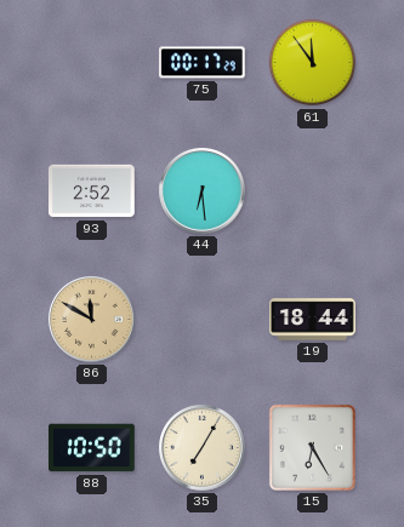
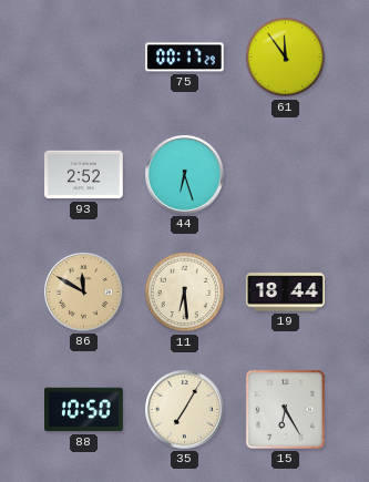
44: 6:29 -> 6:27 (185, 175)
11: none -> 6:29 (185, 293)
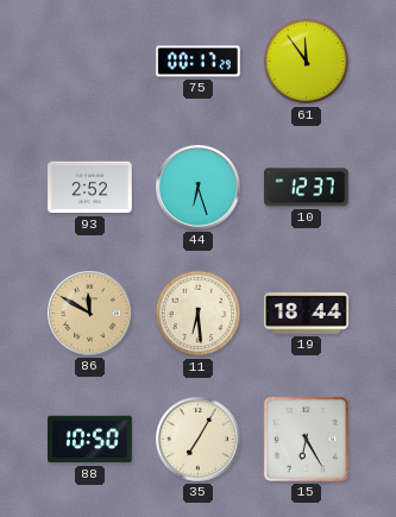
10: none -> 12:37 (306, 188)
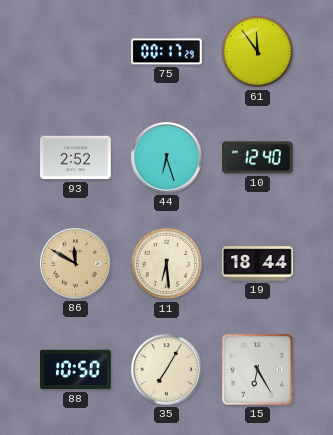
10: 12:37 -> 12:40 (257, 158)
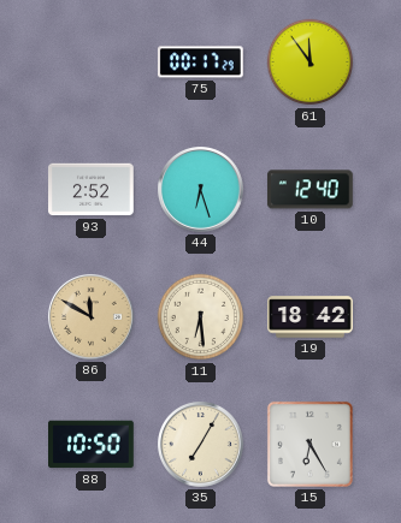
19: 18:44 -> 18:42 (311, 317)
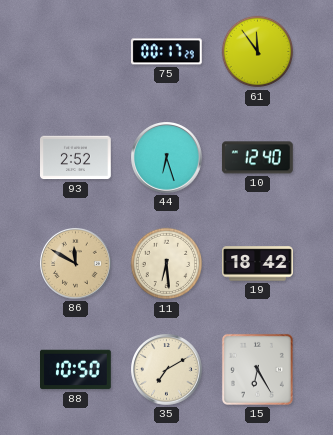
35: 7:05 -> 7:10 (167, 370)
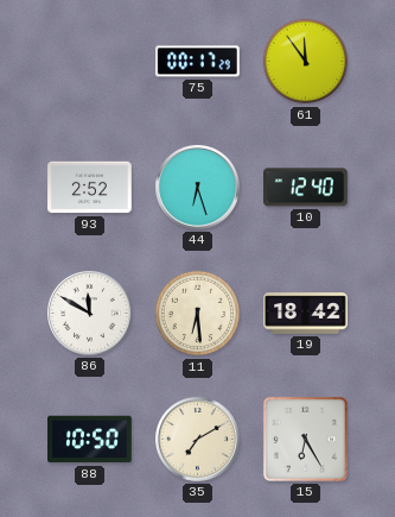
86 dial: champagne -> white (90, 314)
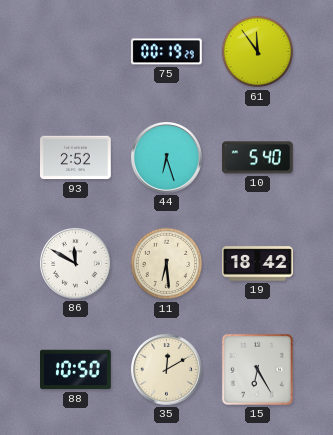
75: 00:17 -> 00:19 (167, 52)
10: 12:40 -> 5:40 (257, 158)
35: 7:10 -> 12:10 (167, 370)
